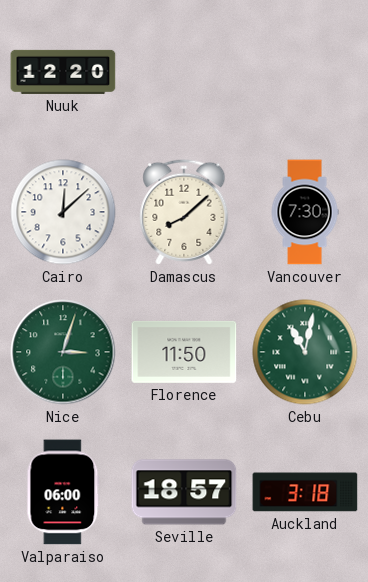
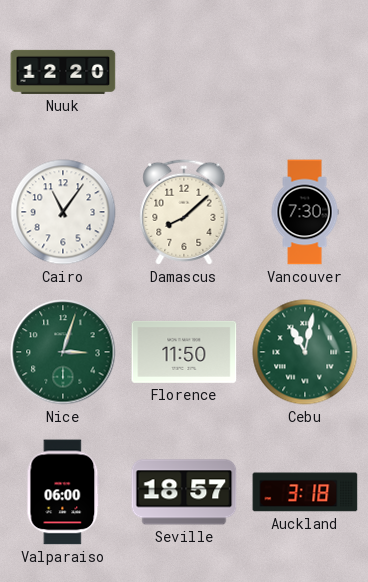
Cairo: 12:08 -> 11:06 (63, 212)
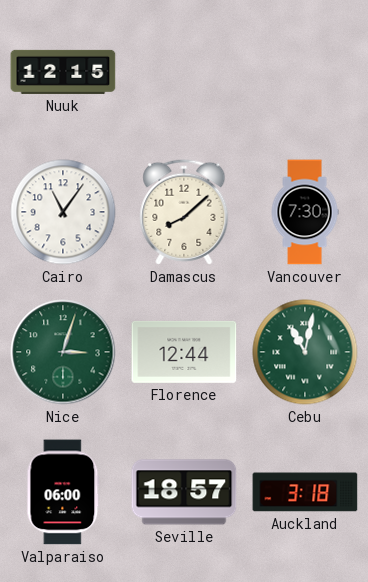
Nuuk: 12:20 -> 12:15 (63, 72)
Florence: 11:50 -> 12:44 (184, 352)
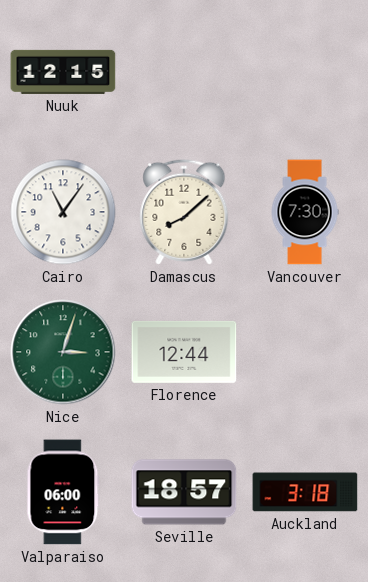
Cebu: 11:02 -> none (305, 352)
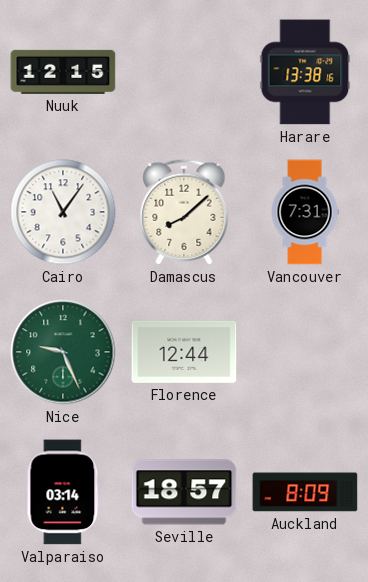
Harare: none -> 13:38 (305, 72)
Vancouver: 7:30 -> 7:31 (305, 212)
Nice: 3:03 -> 9:26 (63, 352)
Valparaiso: 06:00 -> 03:14 (63, 492)
Auckland: 3:18 -> 8:09 (305, 492)
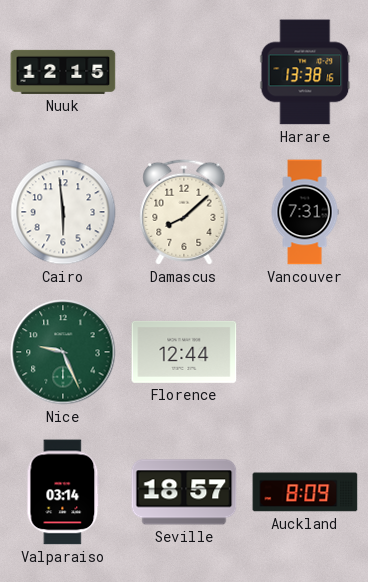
Cairo: 11:06 -> 5:59 (63, 212)
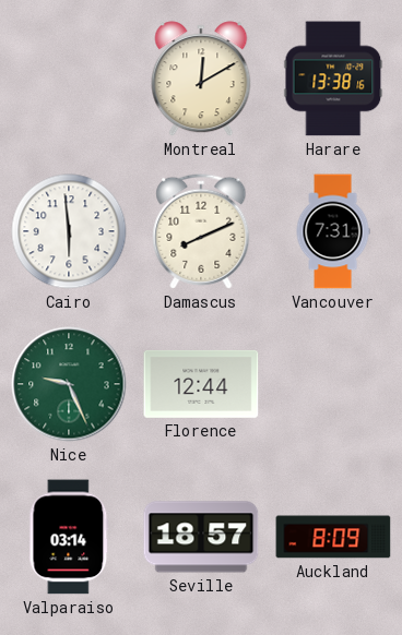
Nuuk: 12:15 -> none (63, 72)
Montreal: none -> 12:10 (201, 79)
Damascus: 8:08 -> 8:11 (201, 231)
